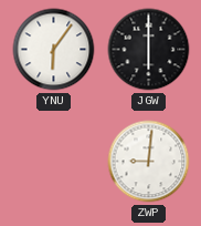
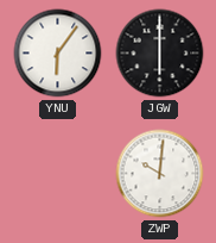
ZWP: 9:01 -> 10:01 (160, 174)
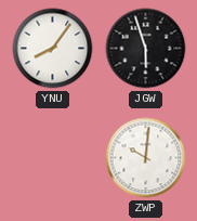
YNU: 6:06 -> 8:06 (53, 49)
JGW: 6:00 -> 5:57 (146, 49)
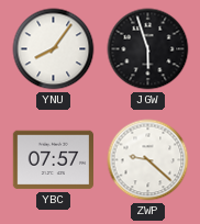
YBC: none -> 07:57 (54, 160)
ZWP: 10:01 -> 9:22 (148, 160)
